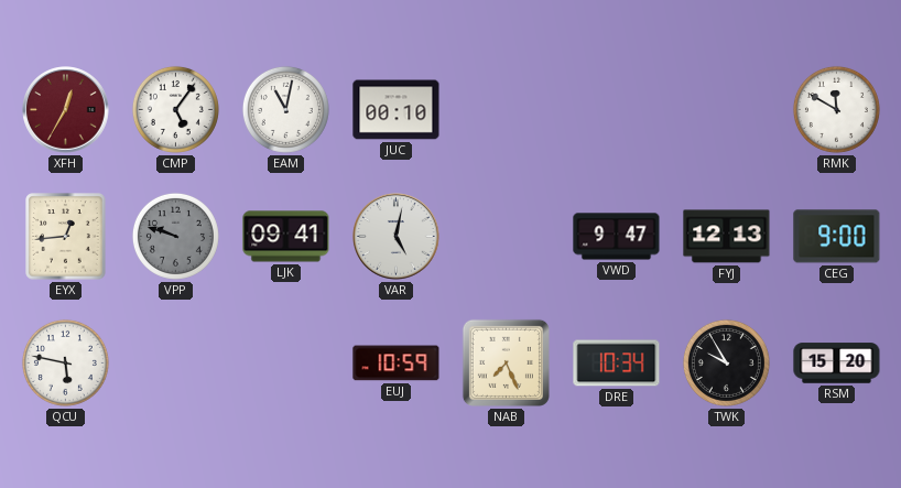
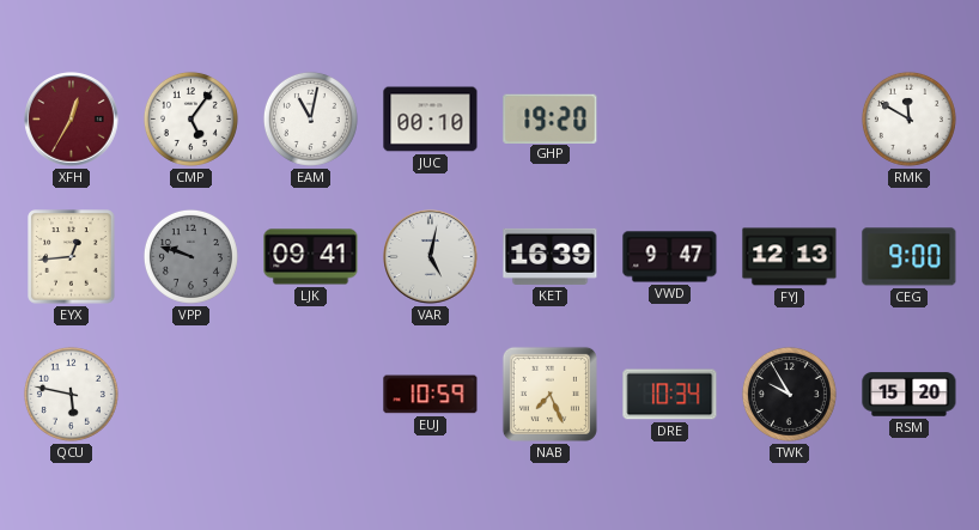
GHP: none -> 19:20 (551, 118)
KET: none -> 16:39 (551, 256)
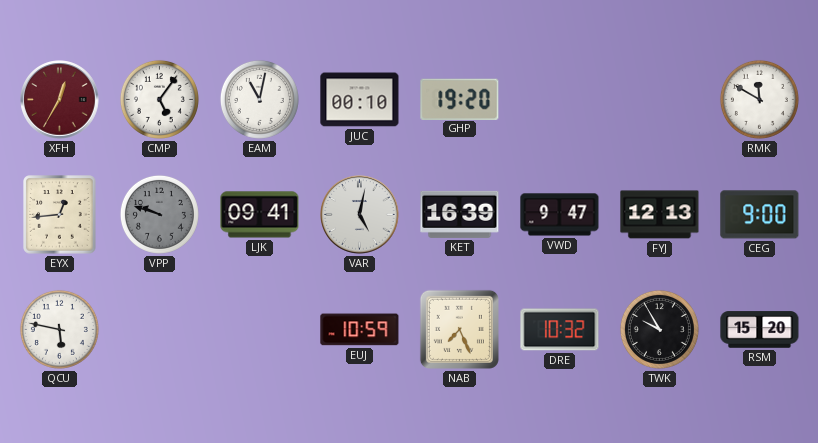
DRE: 10:34 -> 10:32 (560, 330)
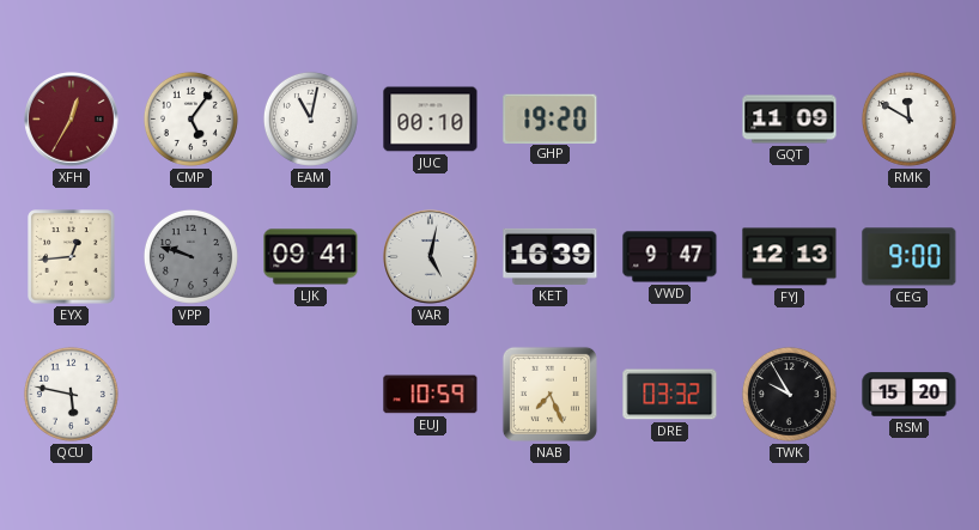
GQT: none -> 11:09 (790, 120)
DRE: 10:32 -> 03:32 (670, 395)
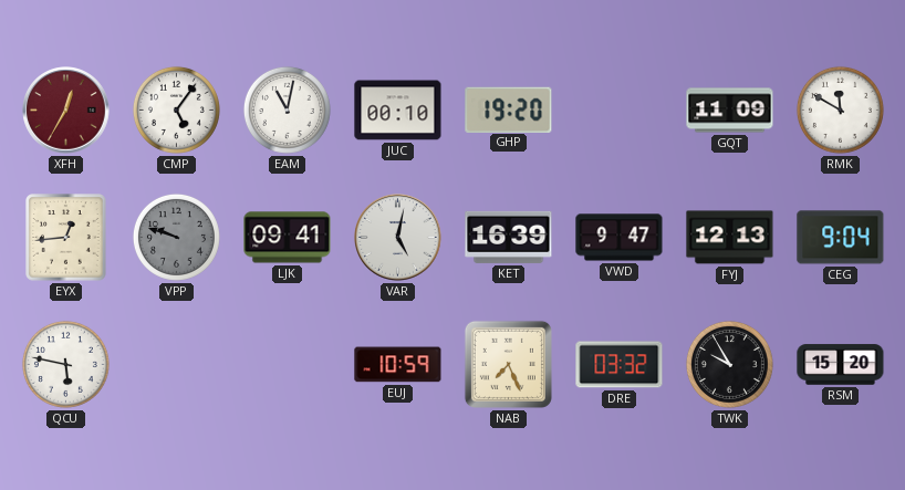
CEG: 9:00 -> 9:04 (841, 238)
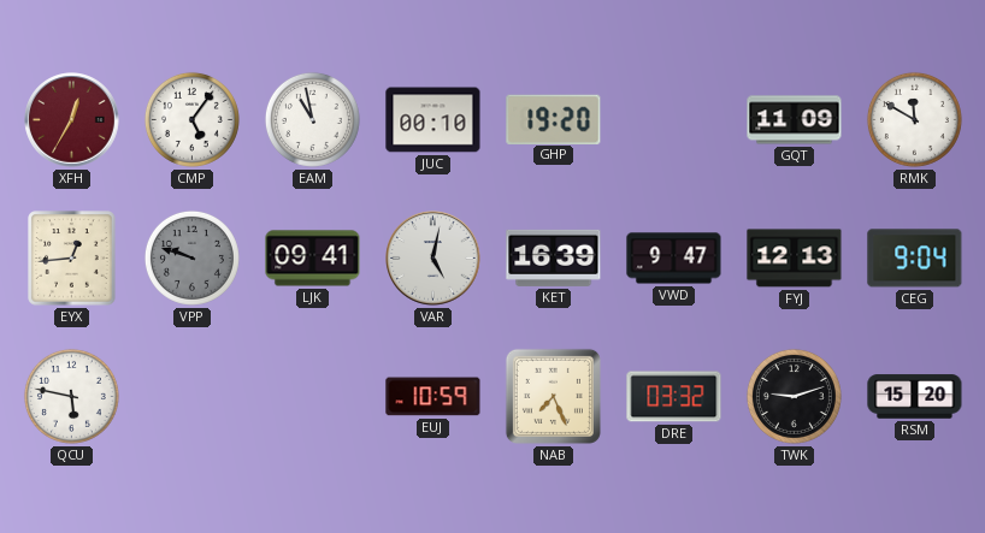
EAM: 11:02 -> 10:58 (312, 119)
TWK: 9:55 -> 9:12 (794, 396)
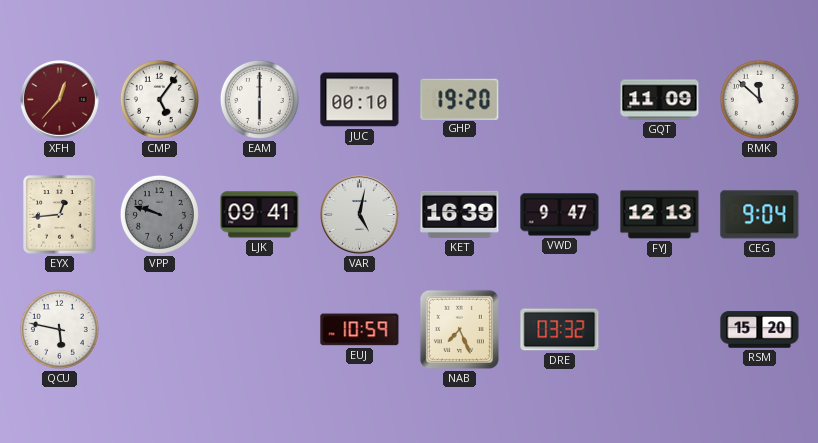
XFH: 12:35 -> 12:37 (60, 100)
EAM: 10:58 -> 6:00 (259, 99)
RMK: 11:50 -> 11:52 (759, 99)
TWK: 9:12 -> none (794, 396)
